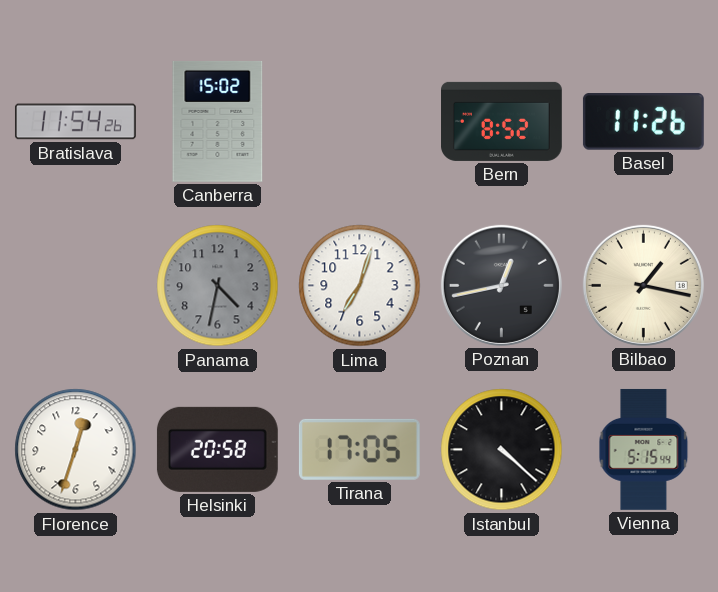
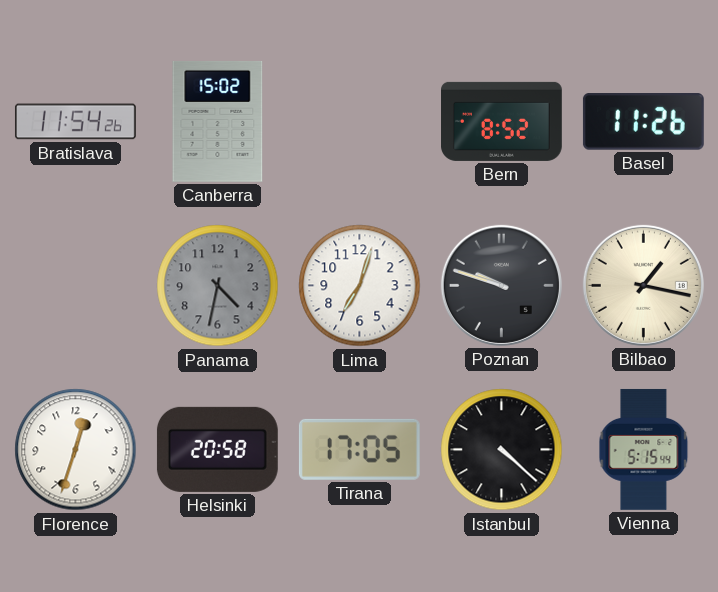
Poznan: 12:43 -> 9:48 (501, 285)
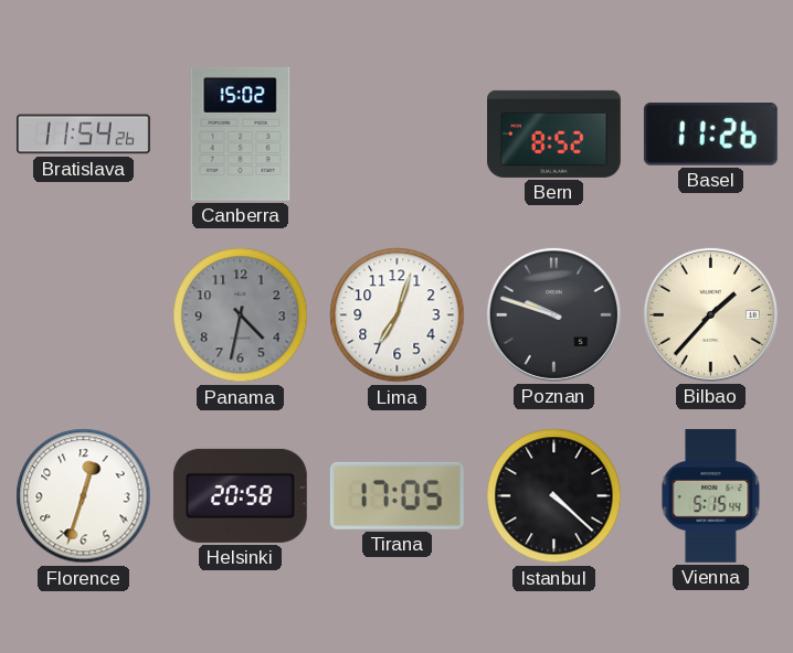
Bilbao: 1:17 -> 1:37 (710, 314)
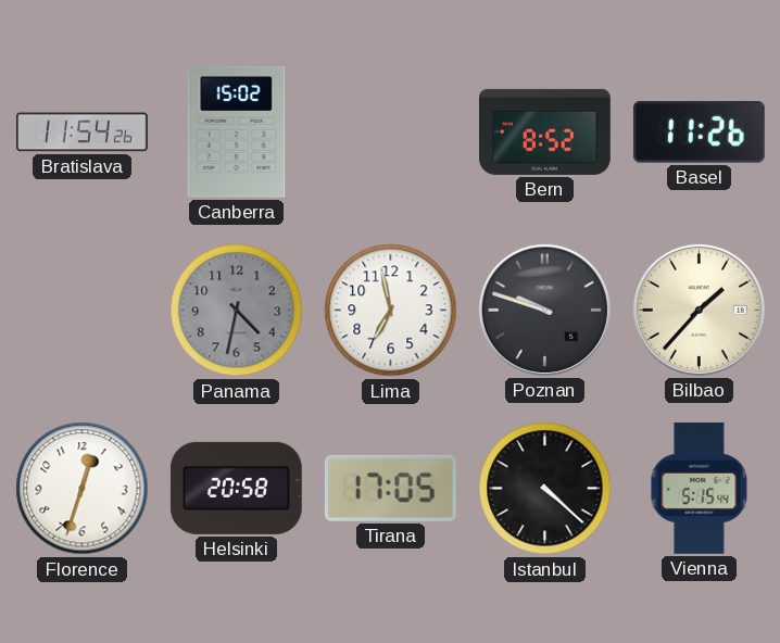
Lima: 7:03 -> 6:58 (391, 311)
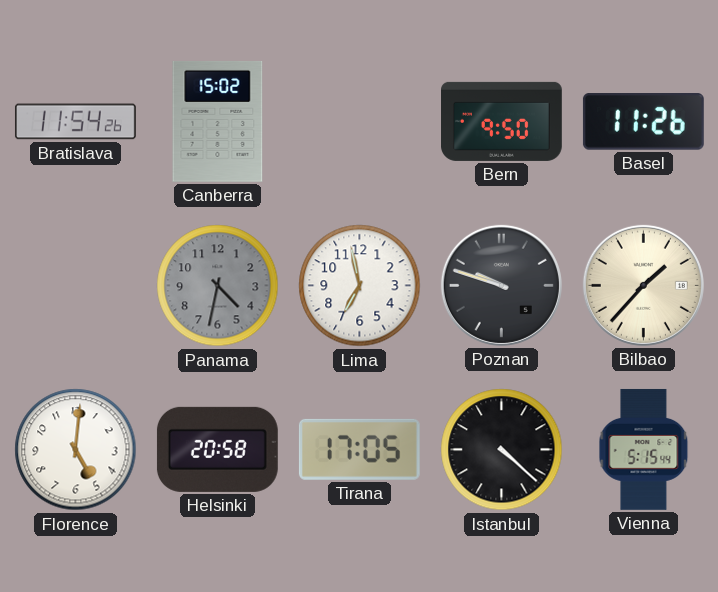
Bern: 8:52 -> 9:50 (502, 121)
Florence: 12:33 -> 5:01 (76, 450)
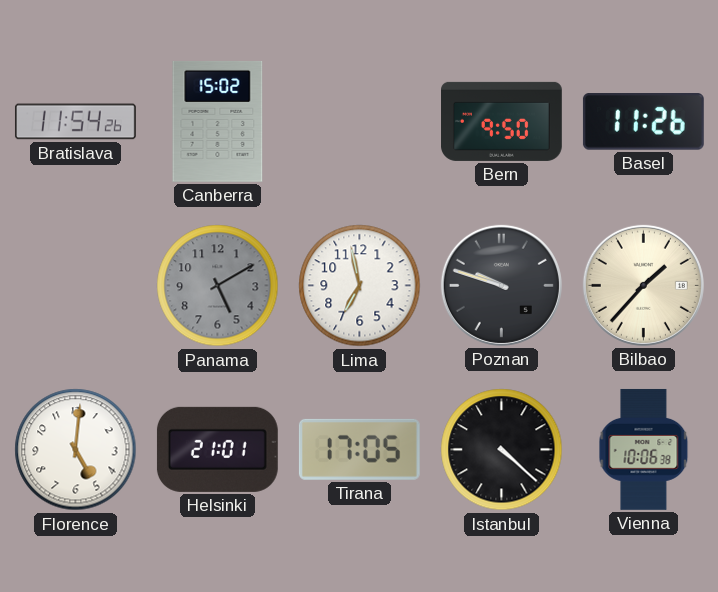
Panama: 4:32 -> 5:10 (218, 286)
Helsinki: 20:58 -> 21:01 (217, 449)
Vienna: 5:15 -> 10:06 (644, 449)
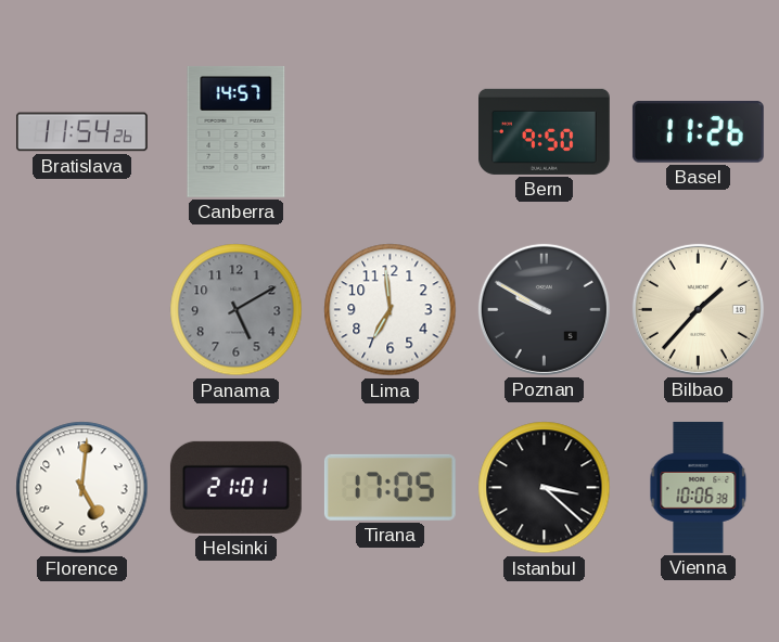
Canberra: 15:02 -> 14:57 (237, 131)
Lima: 6:58 -> 6:59 (391, 310)
Poznan: 9:48 -> 9:50 (544, 309)
Istanbul: 4:22 -> 3:22 (545, 488)
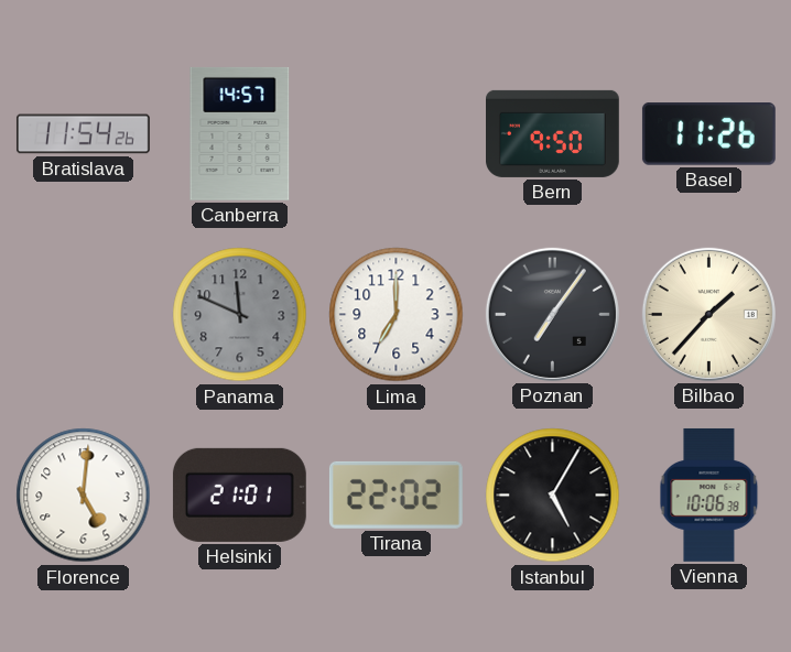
Panama: 5:10 -> 11:49 (240, 315)
Lima: 6:59 -> 7:00 (397, 315)
Poznan: 9:50 -> 7:06 (552, 314)
Tirana: 17:05 -> 22:02 (395, 495)
Istanbul: 3:22 -> 5:05 (553, 496)
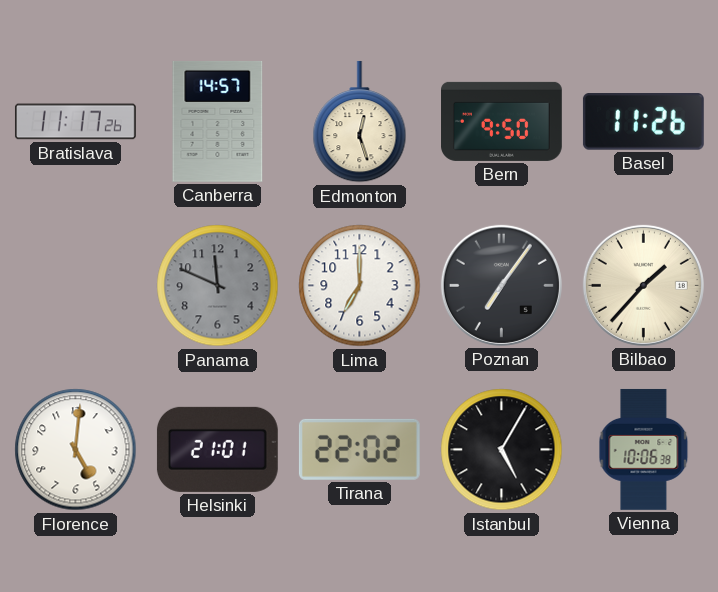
Bratislava: 11:54 -> 11:17 (76, 122)
Edmonton: none -> 12:27 (360, 122)
